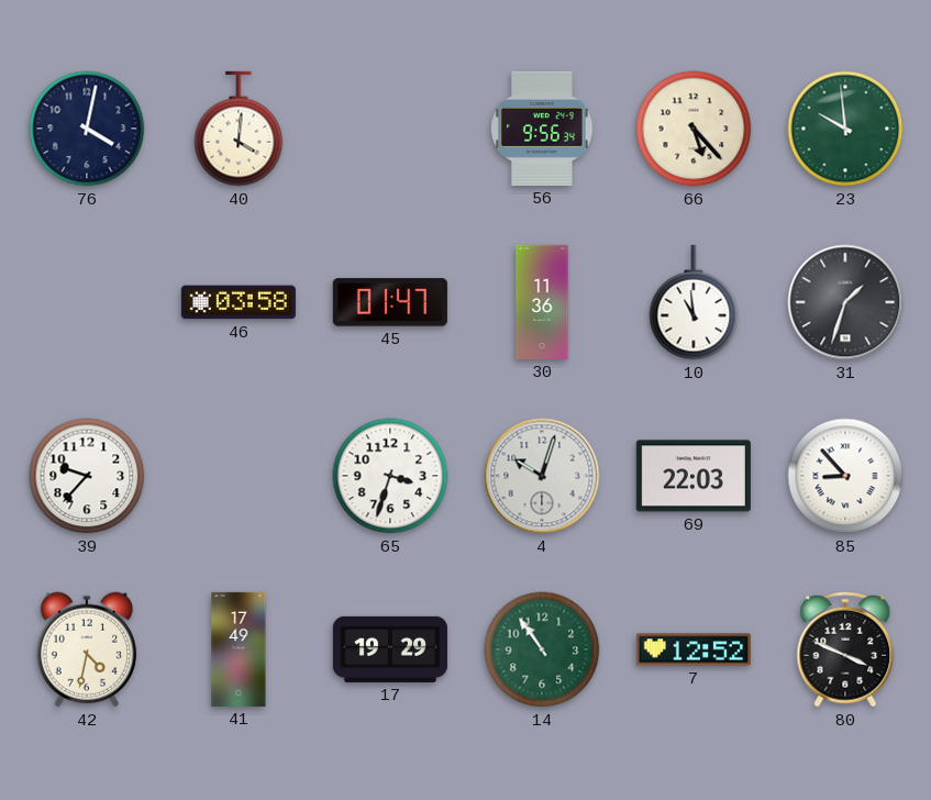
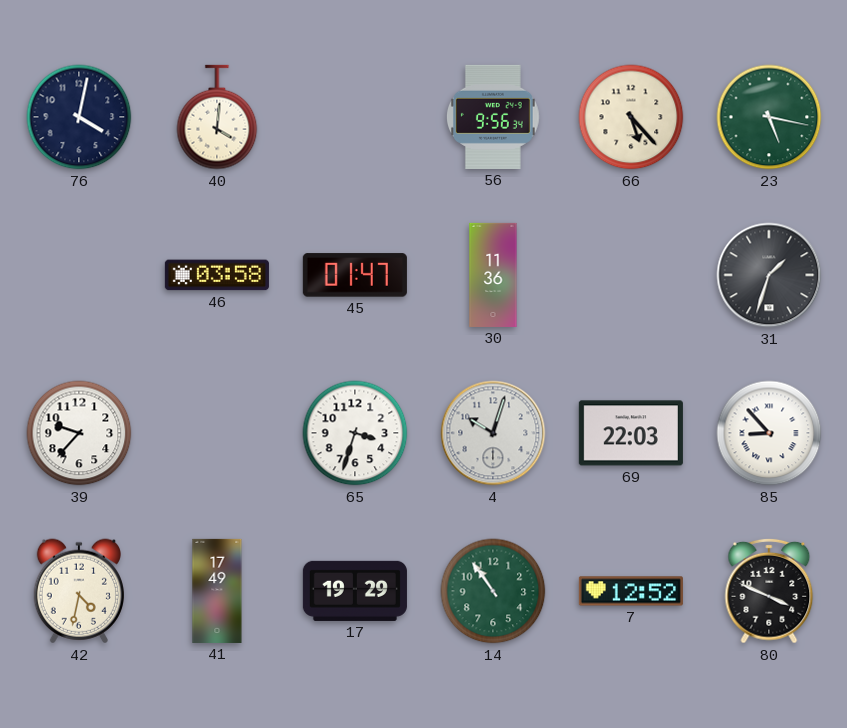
23: 9:59 -> 5:17 (769, 117)
10: 10:59 -> none (694, 302)
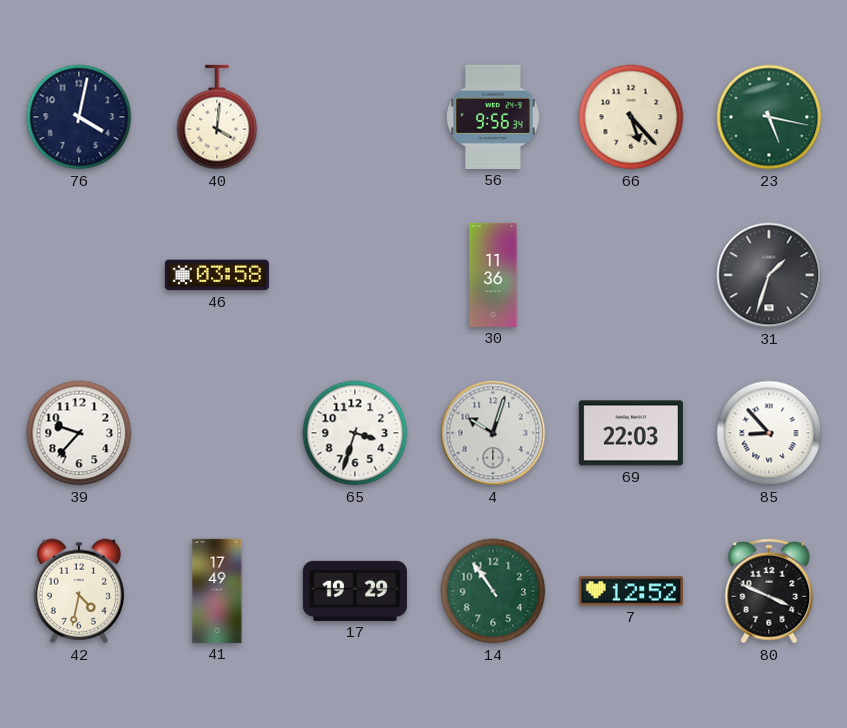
45: 01:47 -> none (355, 275)
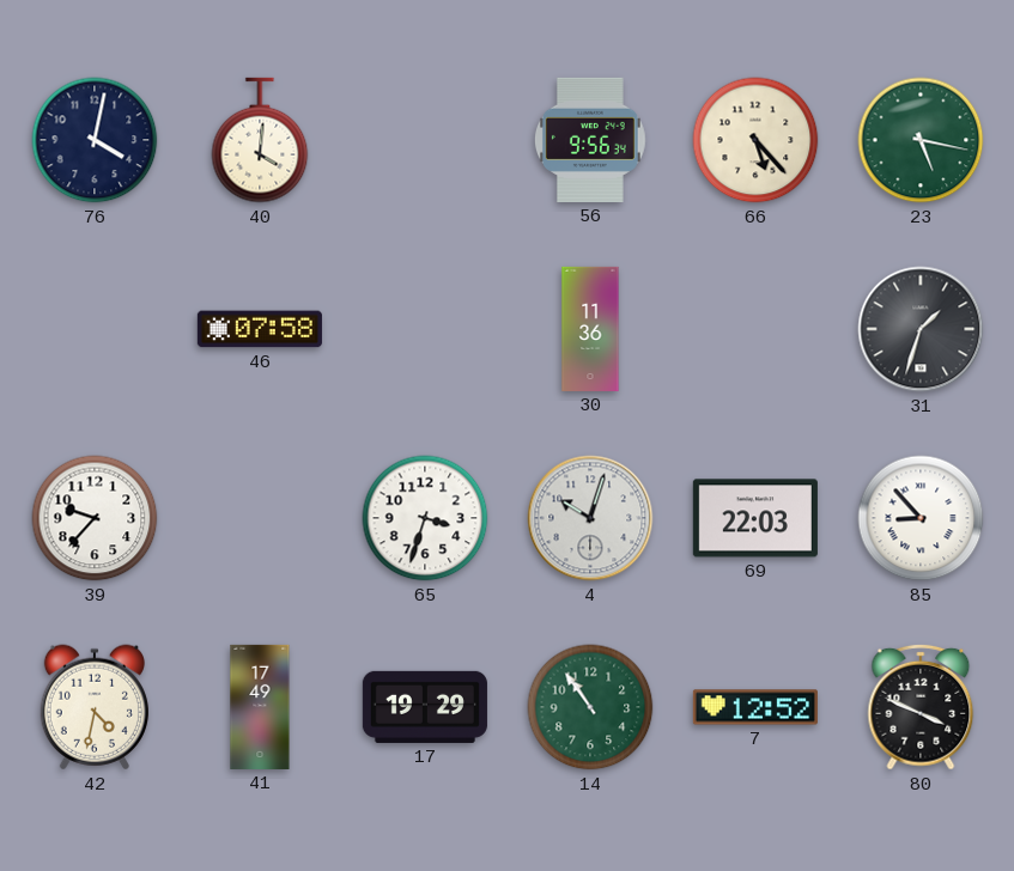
46: 03:58 -> 07:58 (260, 329)
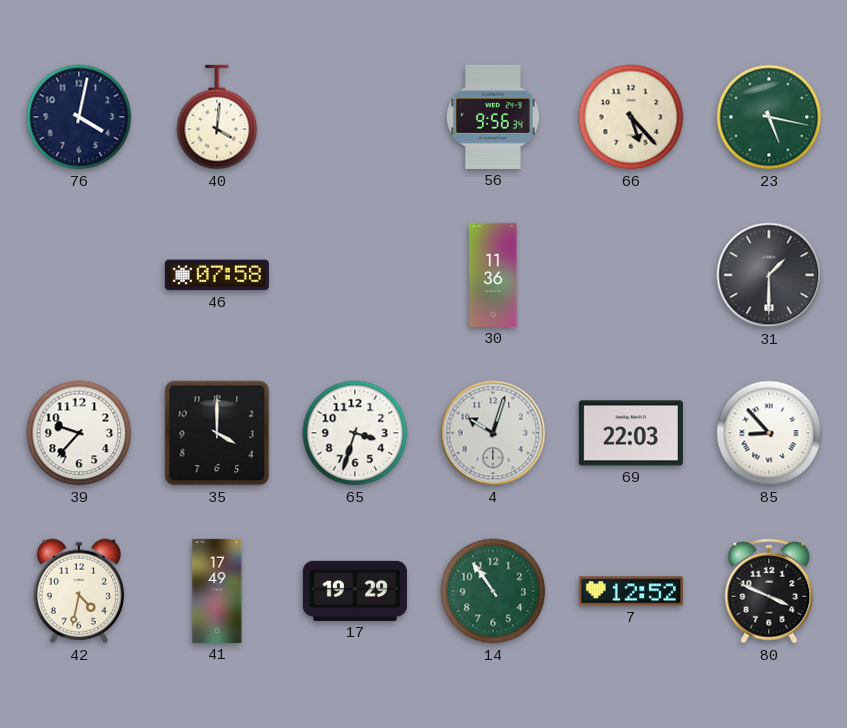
31: 1:33 -> 1:30 (769, 275)
35: none -> 4:00 (217, 433)
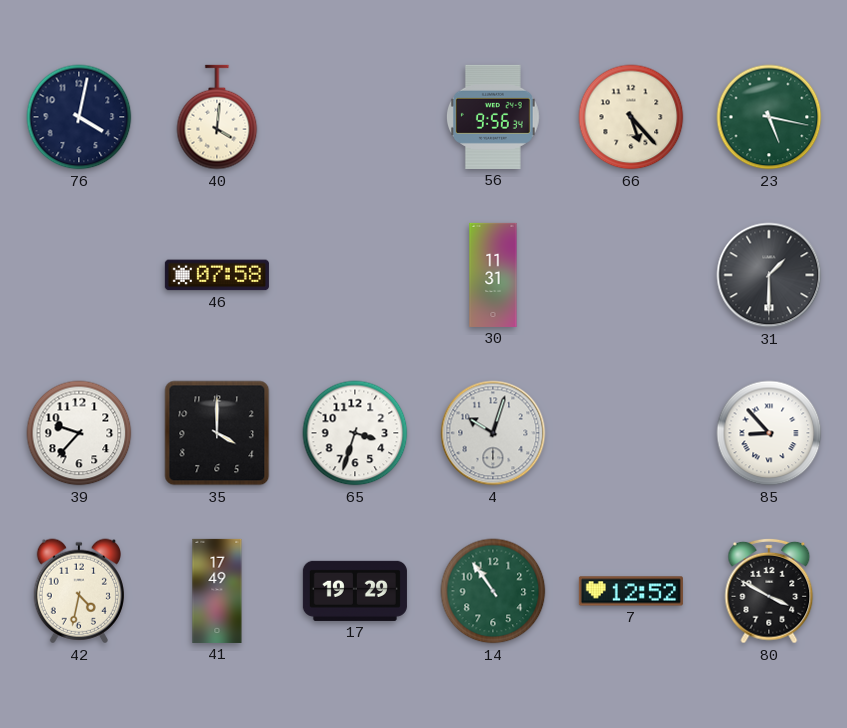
30: 11:36 -> 11:31 (493, 275)
69: 22:03 -> none (631, 433)
80: 3:49 -> 3:50 (769, 591)
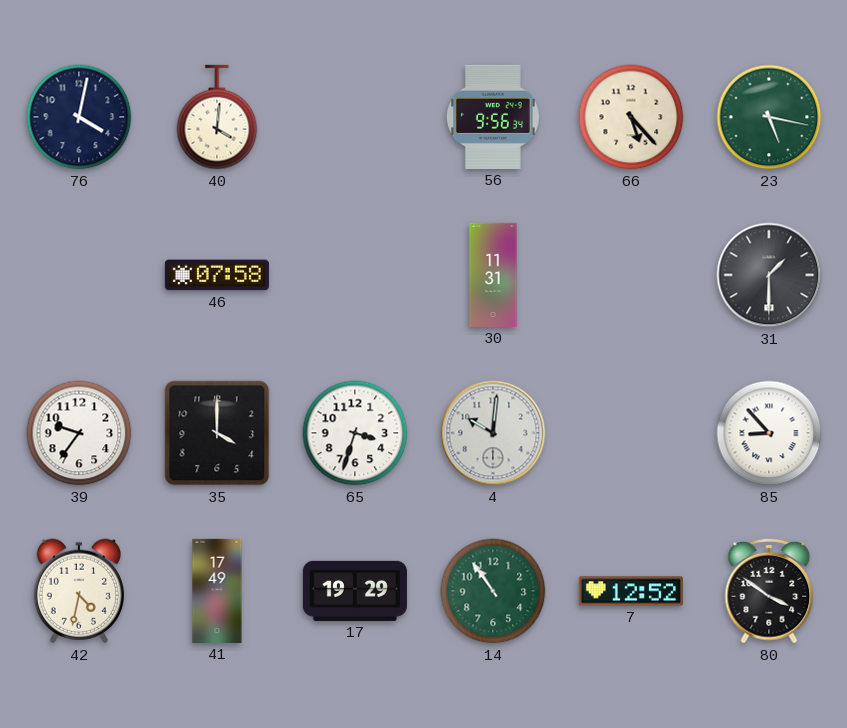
39: 9:37 -> 9:36 (79, 433)
4: 10:03 -> 10:01 (493, 433)
80: 3:50 -> 3:51 (769, 591)
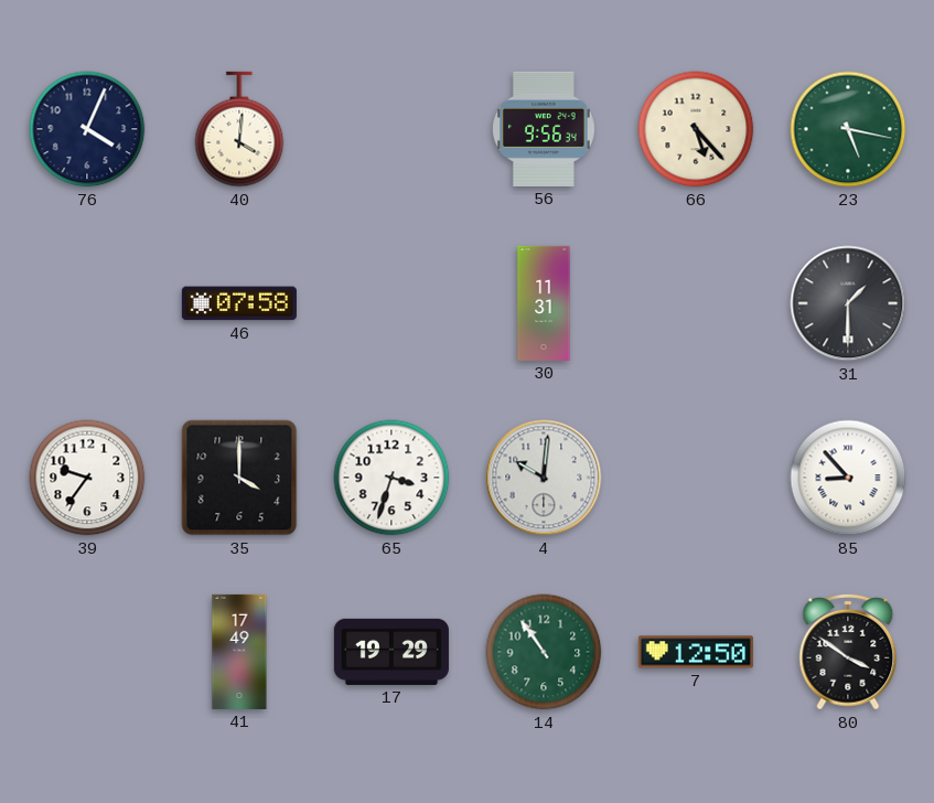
76: 4:02 -> 4:04 (87, 129)
42: 4:32 -> none (79, 591)
7: 12:52 -> 12:50 (696, 652)
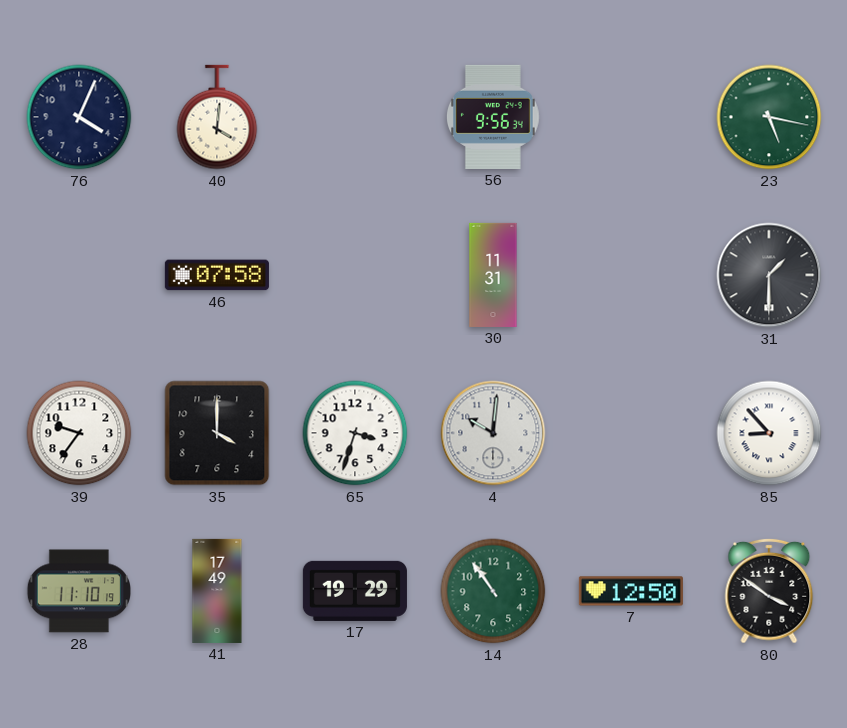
66: 5:23 -> none (696, 129)
28: none -> 11:10 (78, 591)
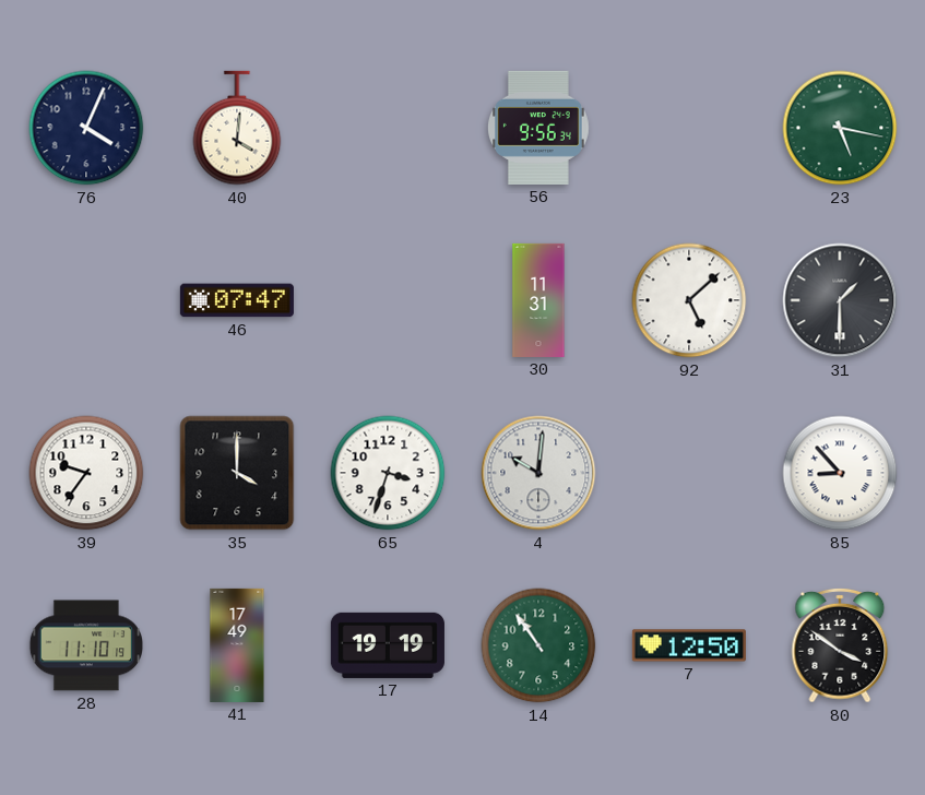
46: 07:58 -> 07:47 (237, 300)
92: none -> 5:08 (689, 300)
17: 19:29 -> 19:19 (388, 645)
